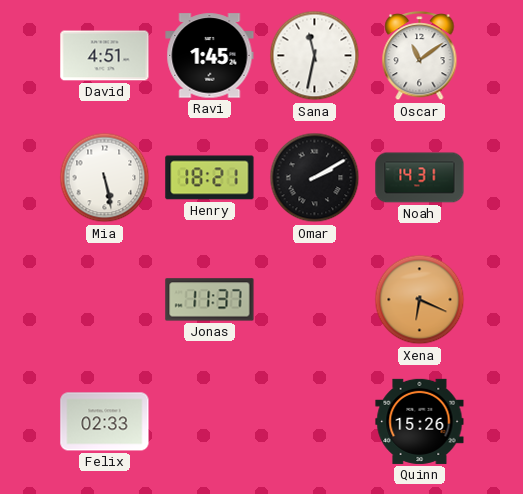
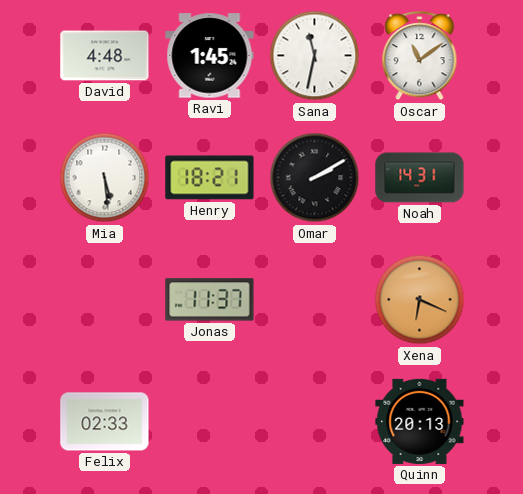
David: 4:51 -> 4:48 (105, 56)
Mia: 5:28 -> 5:29 (105, 178)
Quinn: 15:26 -> 20:13 (420, 421)
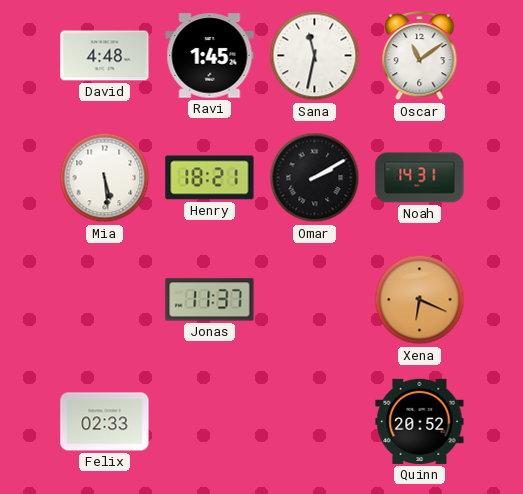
Quinn: 20:13 -> 20:52 (420, 421)
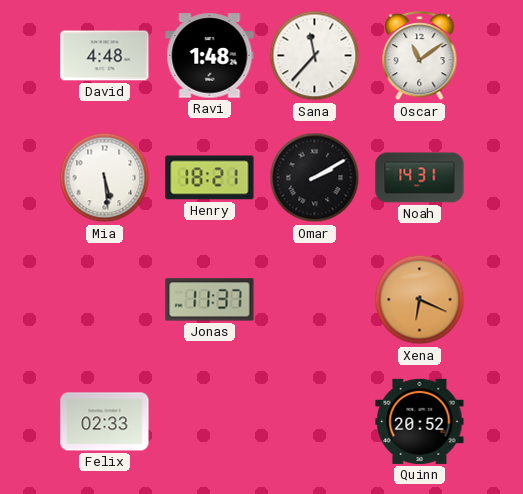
Ravi: 1:45 -> 1:48 (210, 56)
Sana: 11:32 -> 11:37 (315, 56)
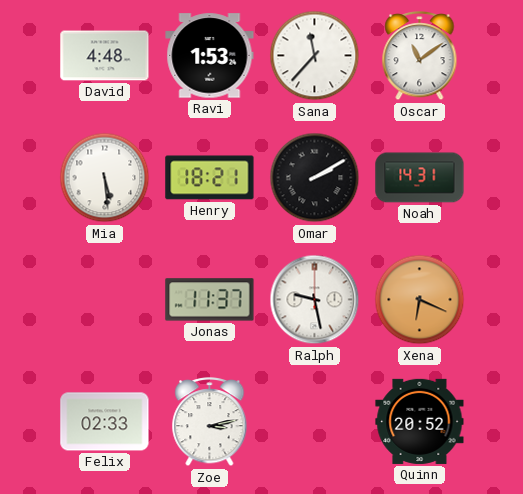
Ravi: 1:48 -> 1:53 (210, 56)
Ralph: none -> 9:28 (315, 300)
Zoe: none -> 3:13 (210, 422)
